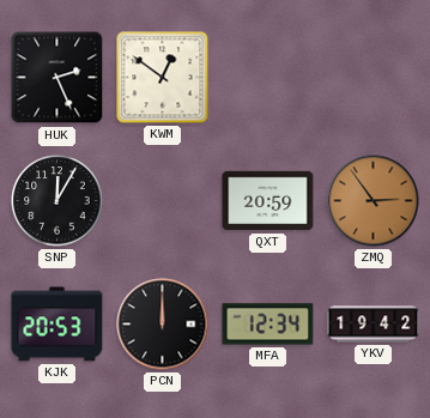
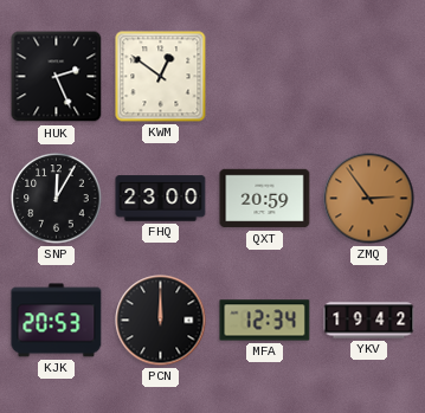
FHQ: none -> 23:00 (161, 199)
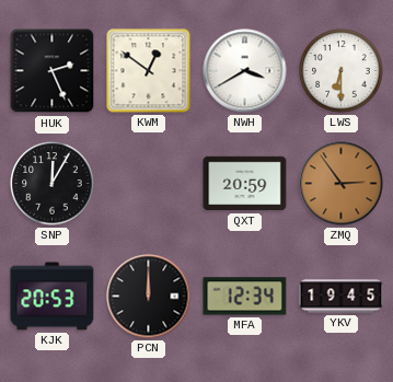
NWH: none -> 3:40 (245, 71)
LWS: none -> 6:30 (342, 71)
FHQ: 23:00 -> none (161, 199)
YKV: 19:42 -> 19:45 (342, 297)
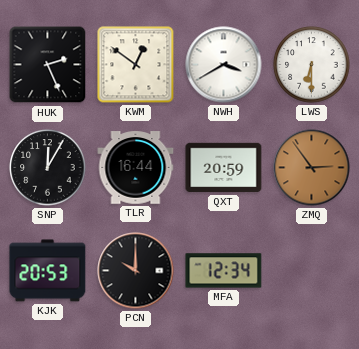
TLR: none -> 16:44 (136, 168)
PCN: 12:00 -> 10:00 (136, 271)
YKV: 19:45 -> none (342, 297)
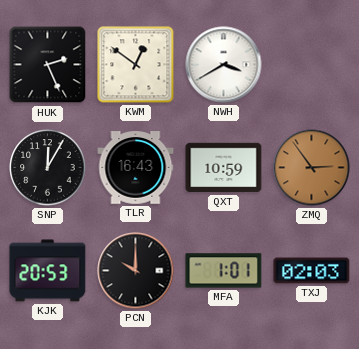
LWS: 6:30 -> none (312, 65)
TLR: 16:44 -> 16:43 (136, 168)
QXT: 20:59 -> 10:59 (224, 168)
MFA: 12:34 -> 1:01 (224, 271)
TXJ: none -> 02:03 (312, 271)
